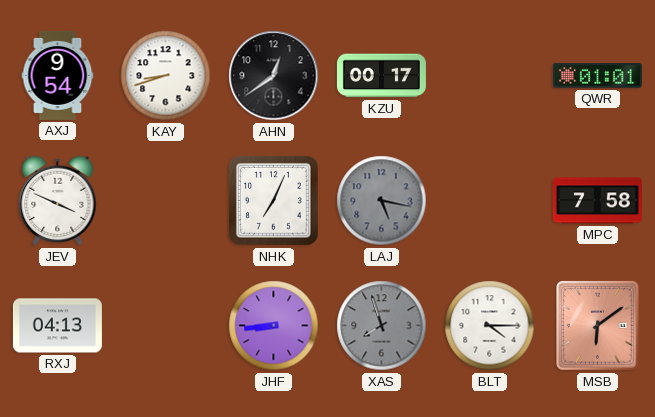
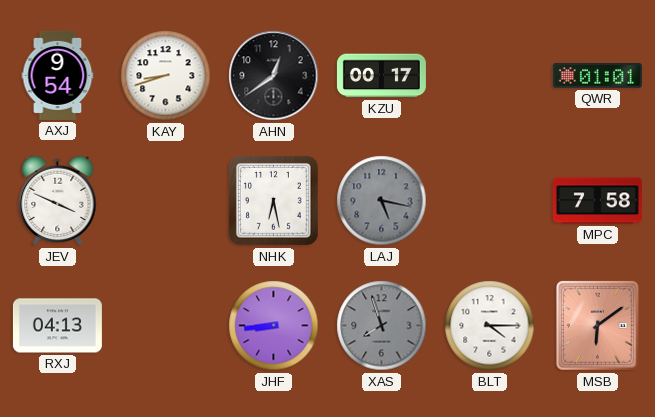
NHK: 7:04 -> 6:28 (273, 200)
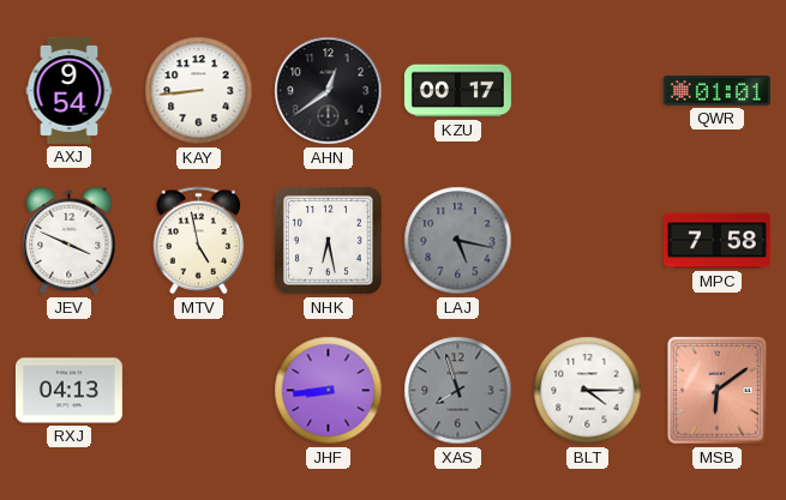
KAY: 8:42 -> 8:44 (199, 91)
MTV: none -> 4:58 (198, 241)
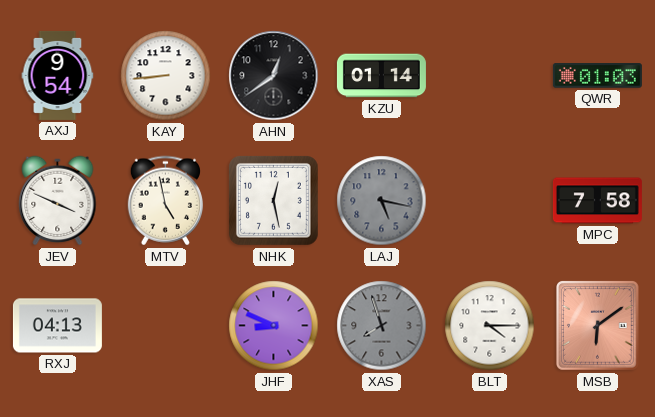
KZU: 00:17 -> 01:14 (381, 76)
QWR: 01:01 -> 01:03 (597, 76)
NHK: 6:28 -> 12:28 (273, 200)
JHF: 8:44 -> 8:49 (274, 326)
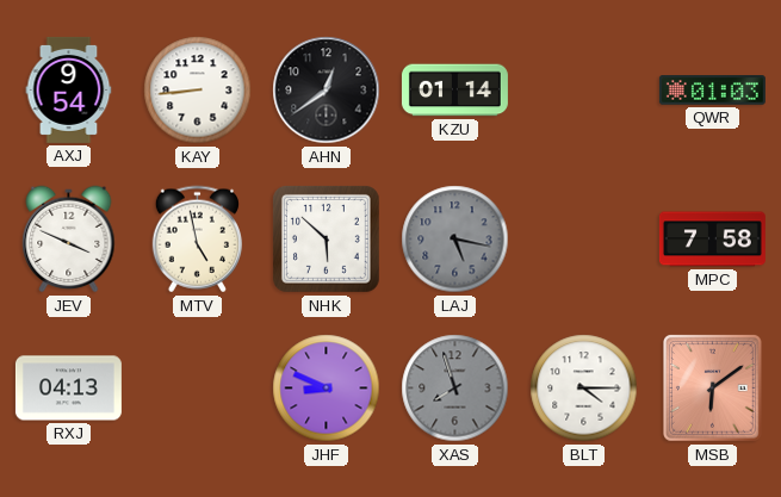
NHK: 12:28 -> 5:52 (326, 238)
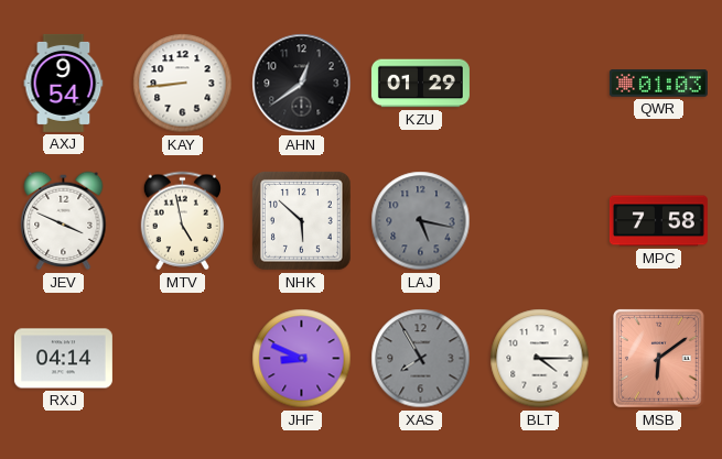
KZU: 01:14 -> 01:29 (420, 84)
RXJ: 04:13 -> 04:14 (63, 359)
XAS: 7:57 -> 7:55 (421, 359)
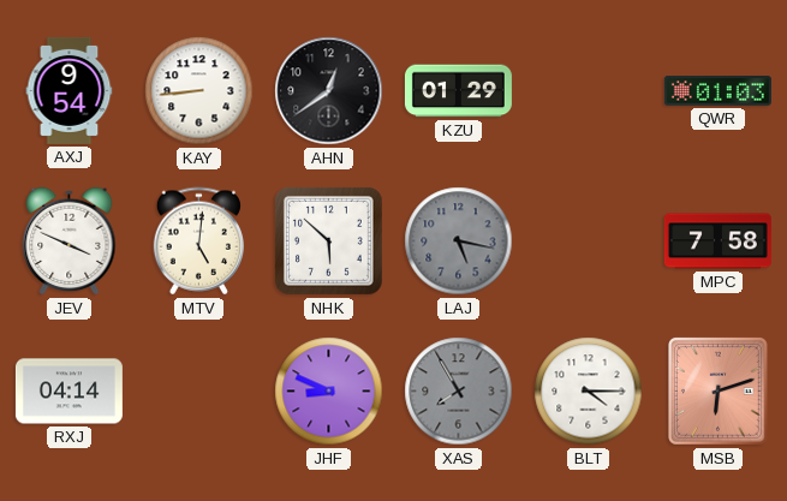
MTV: 4:58 -> 5:01 (198, 241)
MSB: 6:09 -> 6:12 (719, 392)
